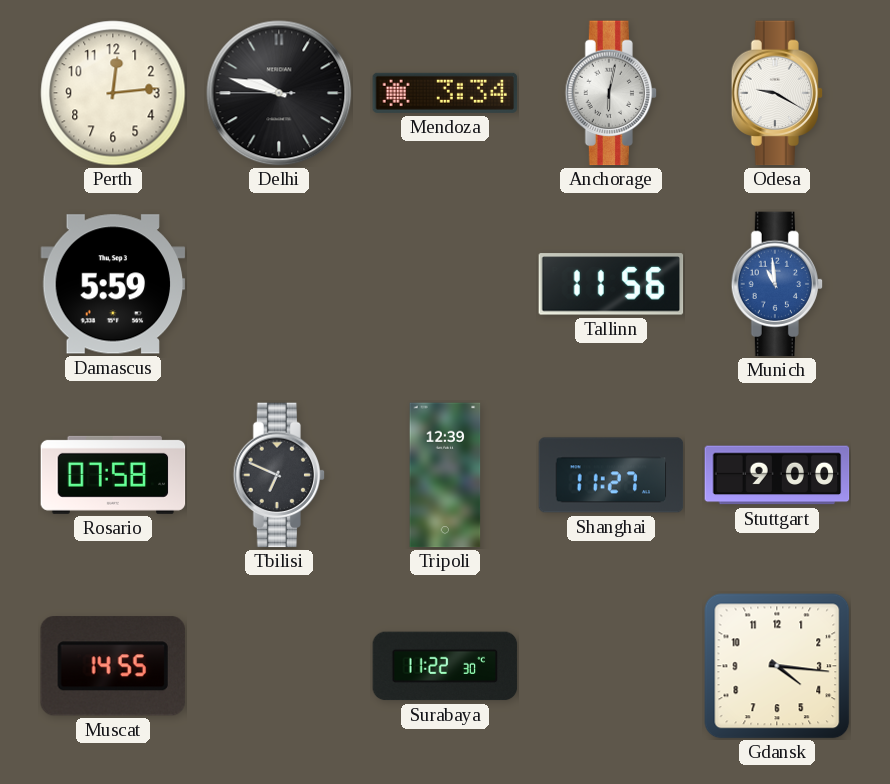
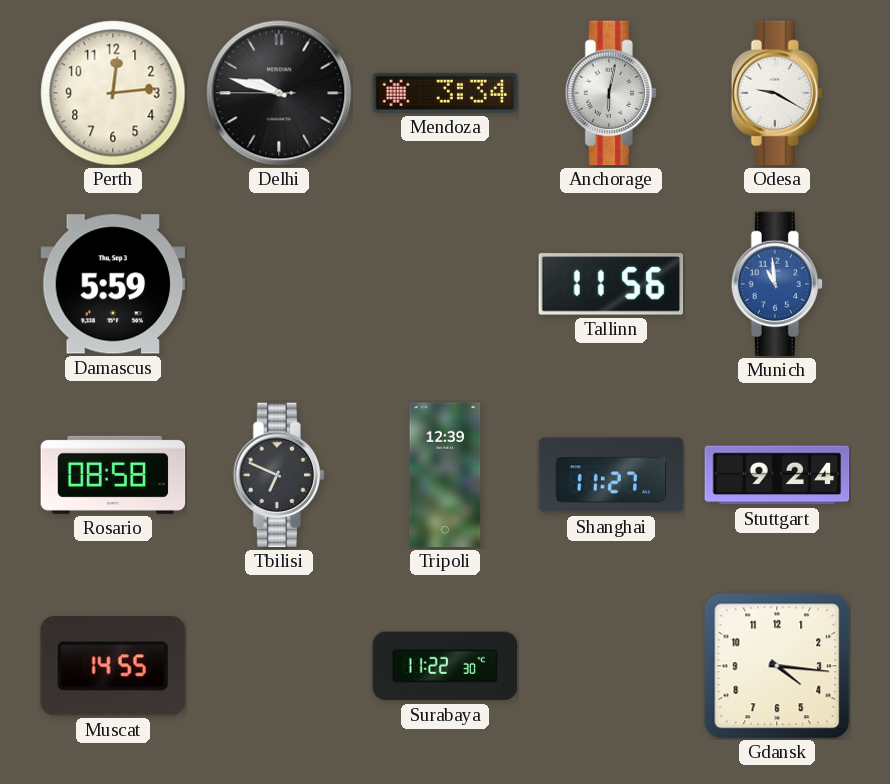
Rosario: 07:58 -> 08:58 (113, 475)
Stuttgart: 9:00 -> 9:24 (777, 475)
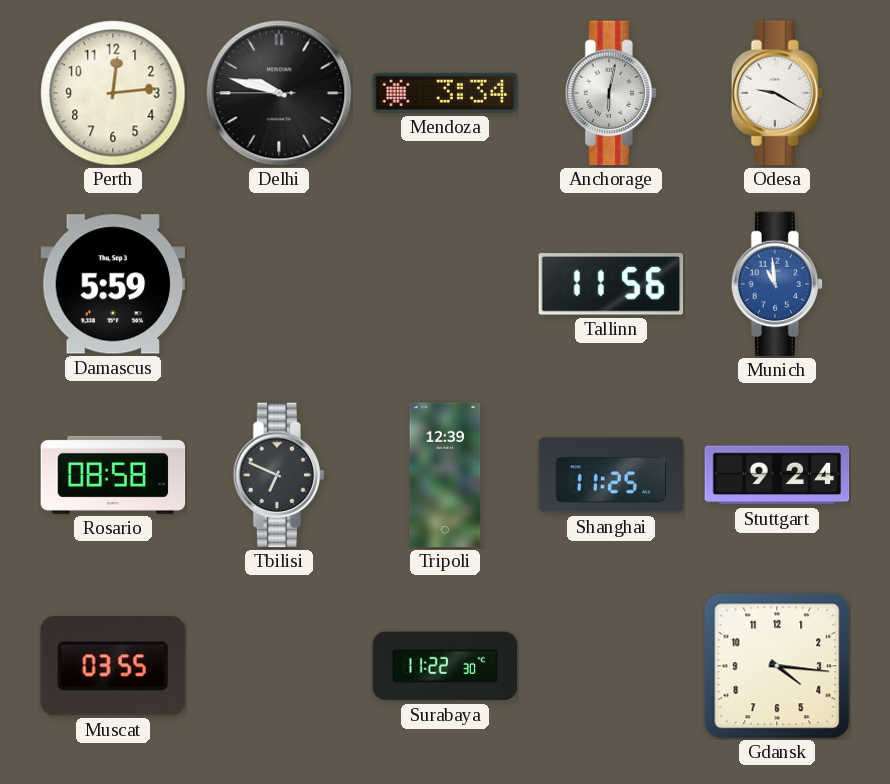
Shanghai: 11:27 -> 11:25 (611, 475)
Muscat: 14:55 -> 03:55 (113, 666)
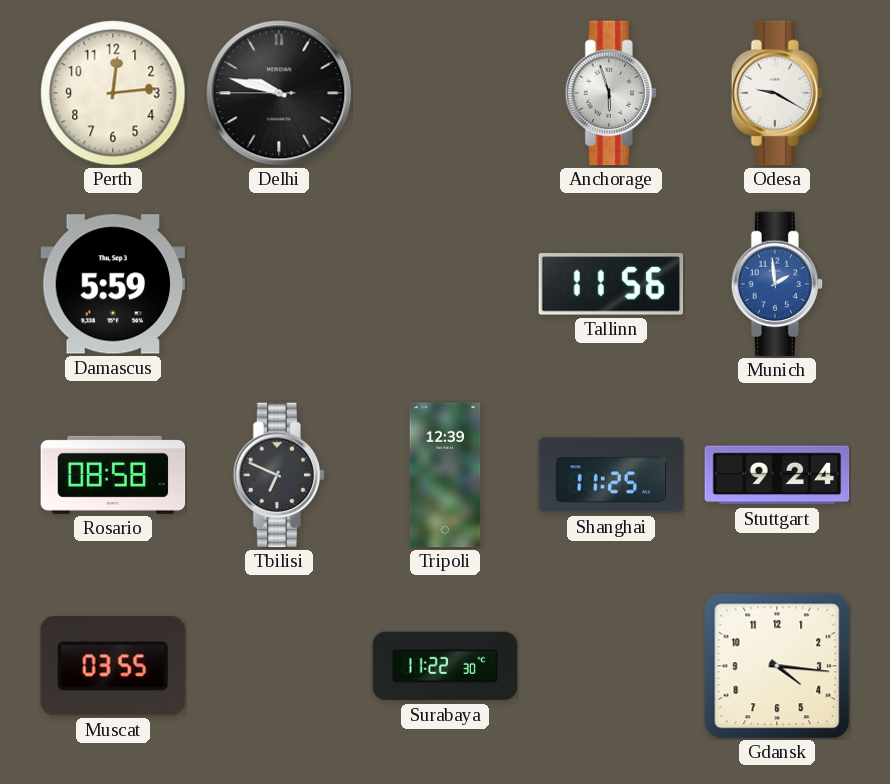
Mendoza: 3:34 -> none (445, 93)
Anchorage: 6:02 -> 5:57 (611, 93)
Munich: 10:59 -> 1:59 (777, 284)
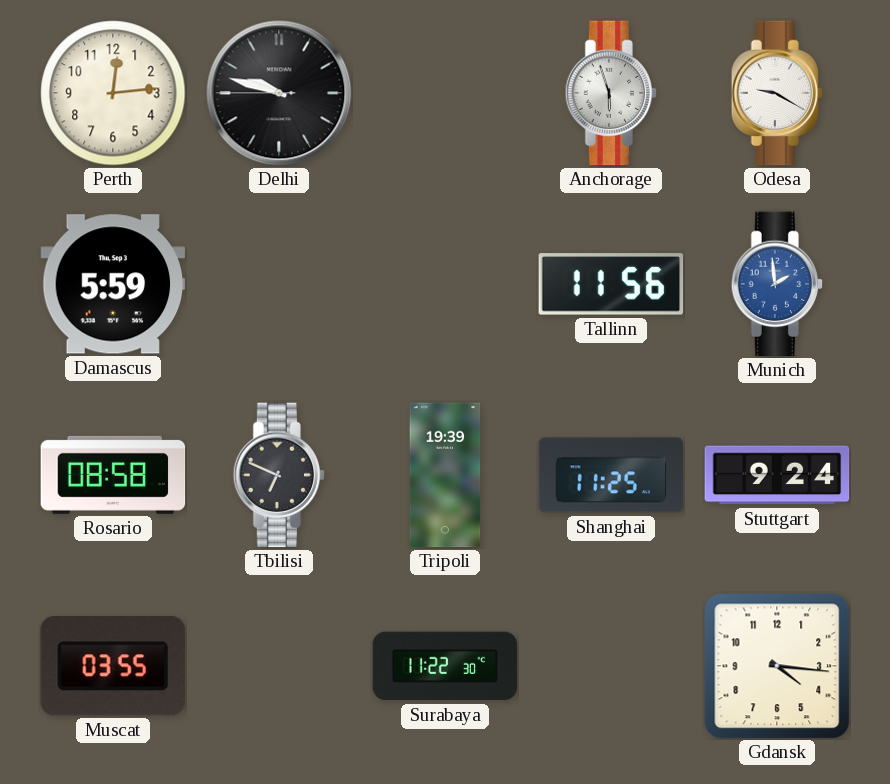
Tripoli: 12:39 -> 19:39 (445, 475)
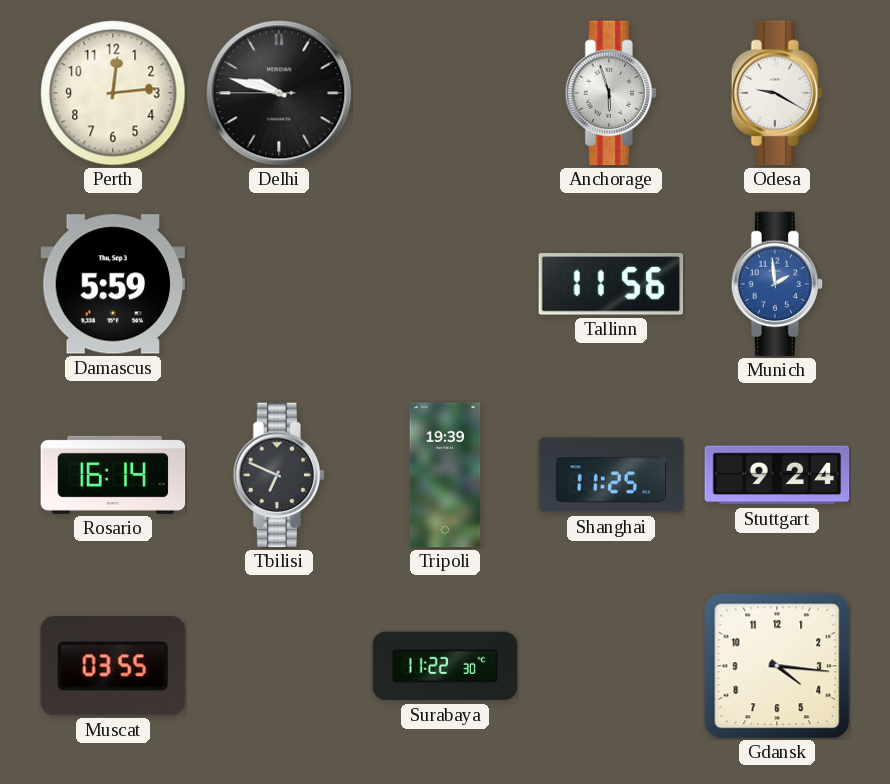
Rosario: 08:58 -> 16:14 (113, 475)
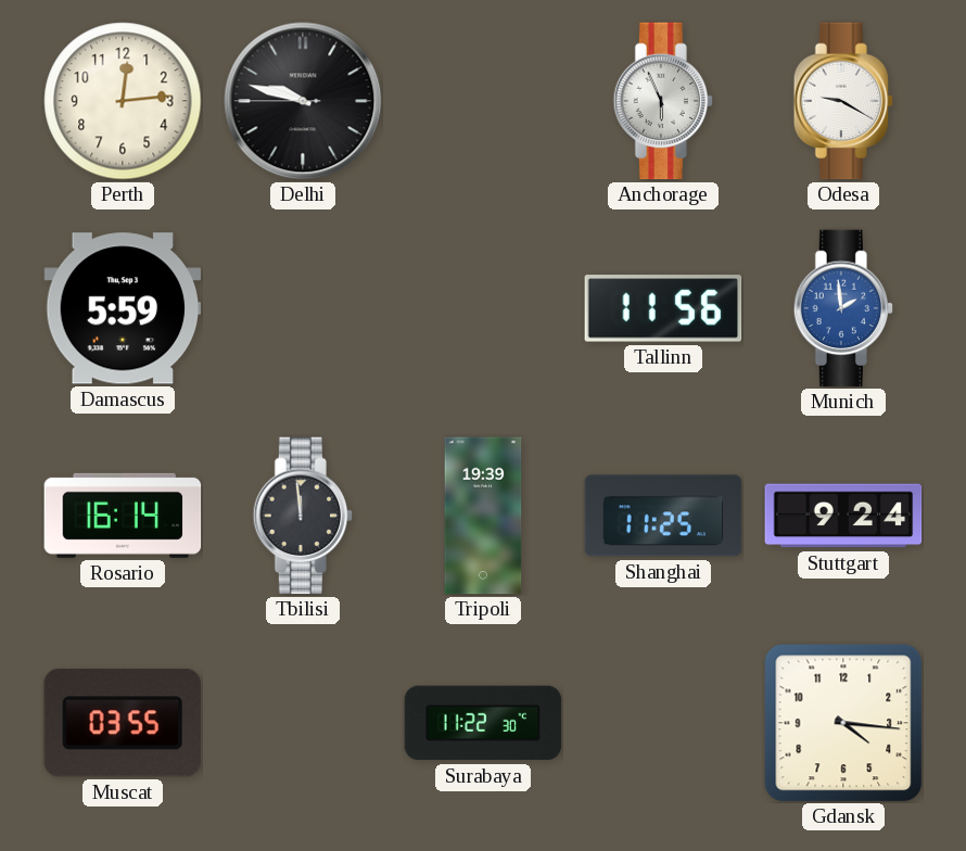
Anchorage: 5:57 -> 5:56 (663, 101)
Tbilisi: 6:49 -> 11:59 (303, 516)
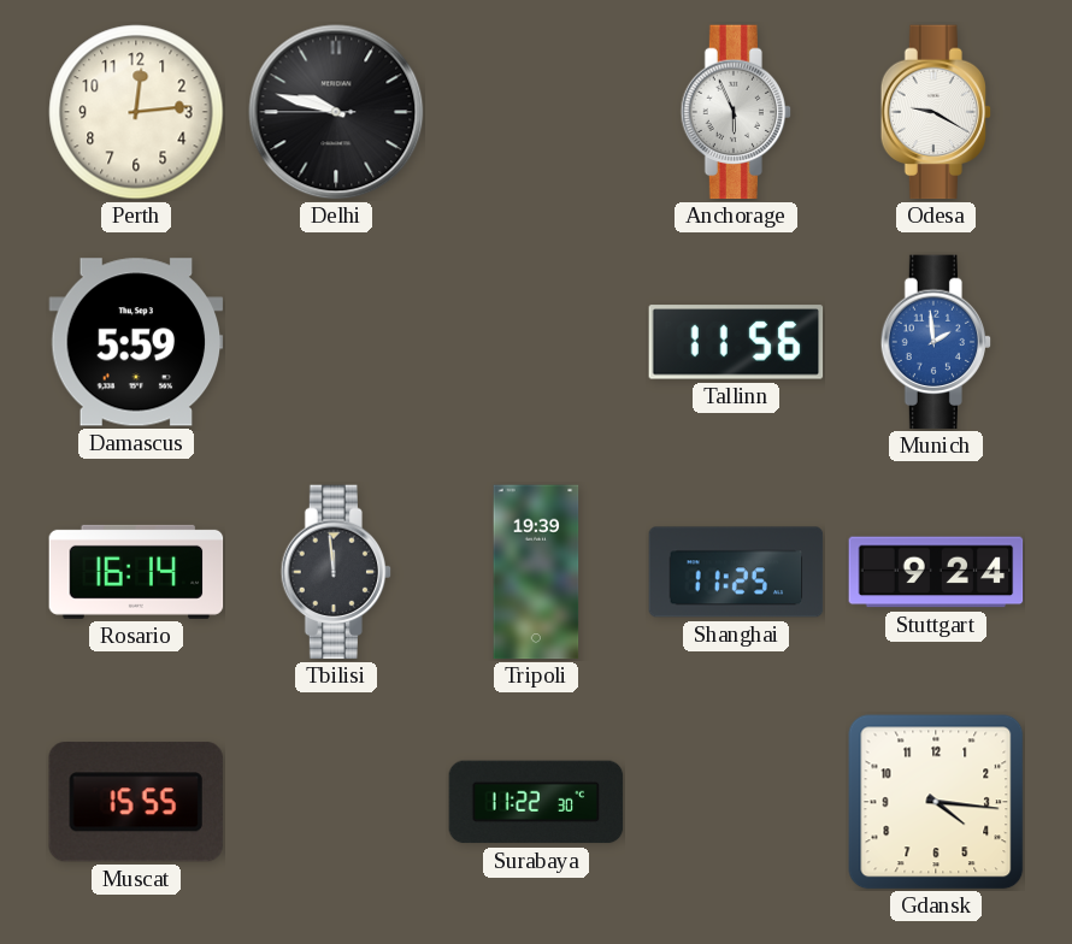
Muscat: 03:55 -> 15:55 (136, 802)
